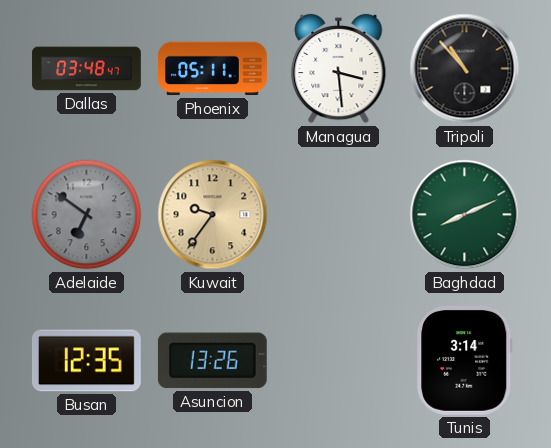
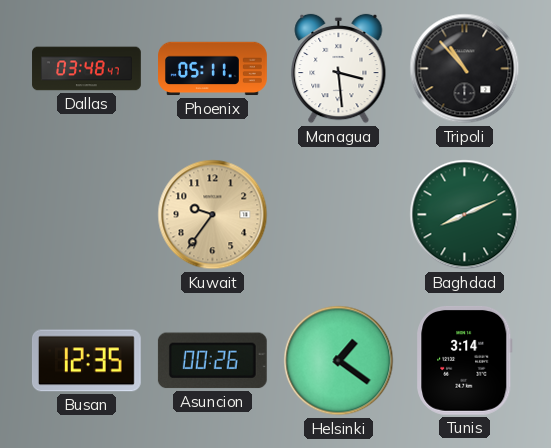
Adelaide: 6:51 -> none (87, 215)
Asuncion: 13:26 -> 00:26 (212, 361)
Helsinki: none -> 1:21 (339, 361)
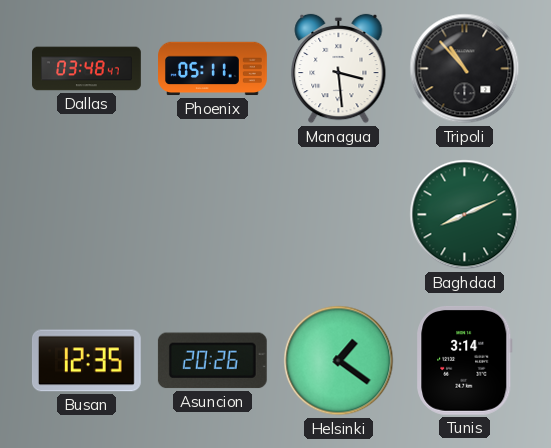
Kuwait: 9:36 -> none (213, 215)
Asuncion: 00:26 -> 20:26 (212, 361)
